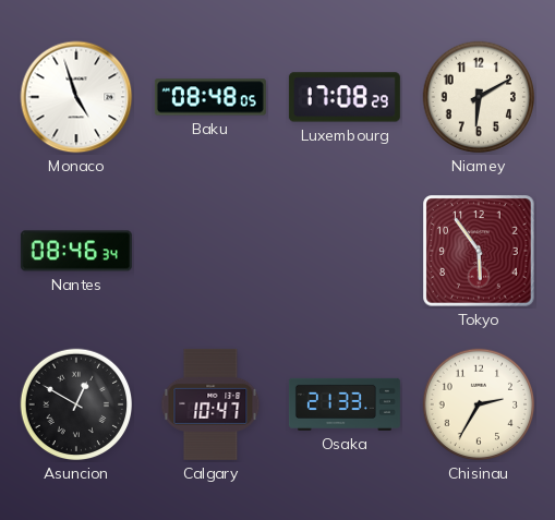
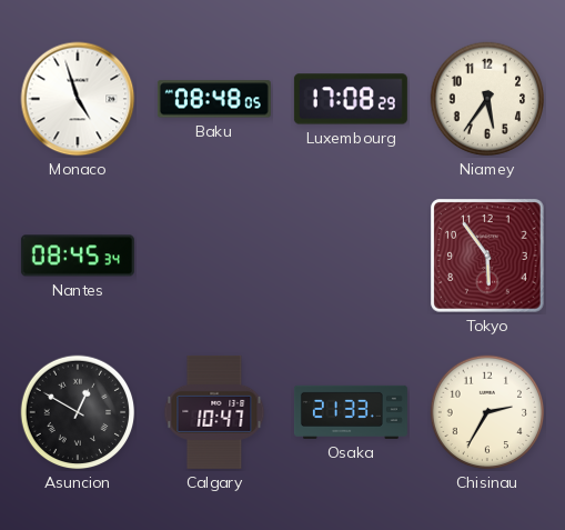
Niamey: 6:10 -> 5:36 (487, 99)
Nantes: 08:46 -> 08:45 (78, 256)
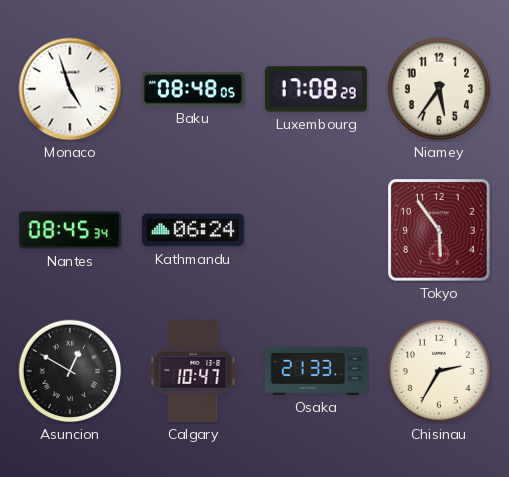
Kathmandu: none -> 06:24 (193, 230)
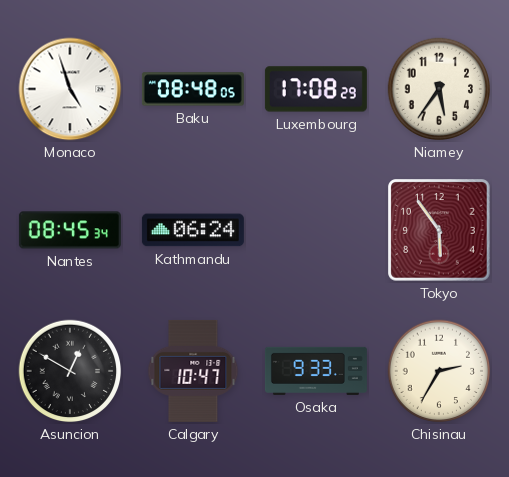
Osaka: 21:33 -> 9:33 (316, 371)
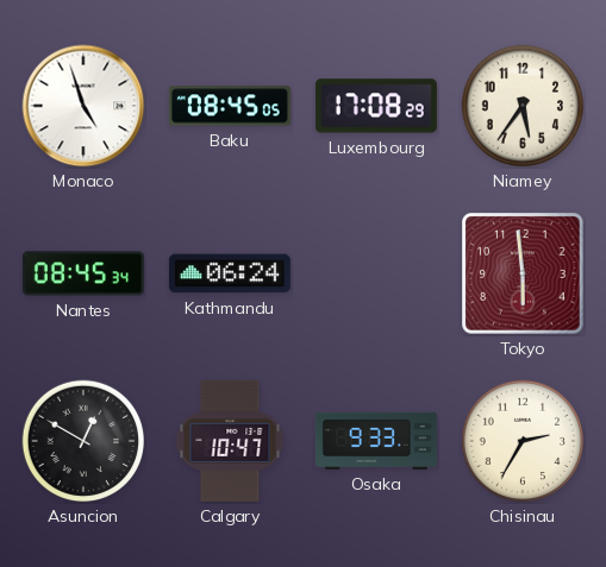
Baku: 08:48 -> 08:45 (230, 106)
Tokyo: 5:54 -> 5:59 (523, 273)
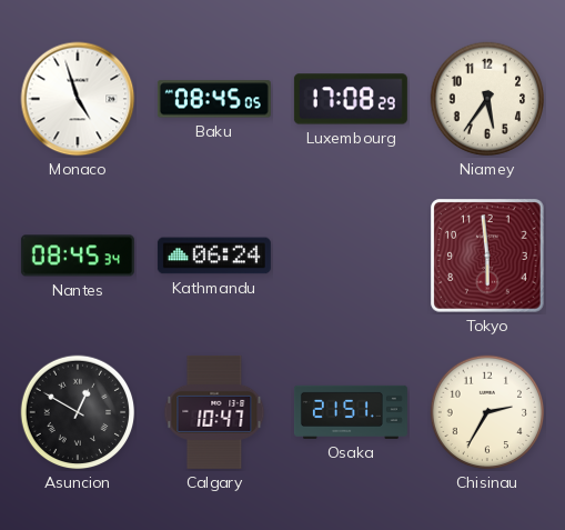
Osaka: 9:33 -> 21:51 (351, 412)
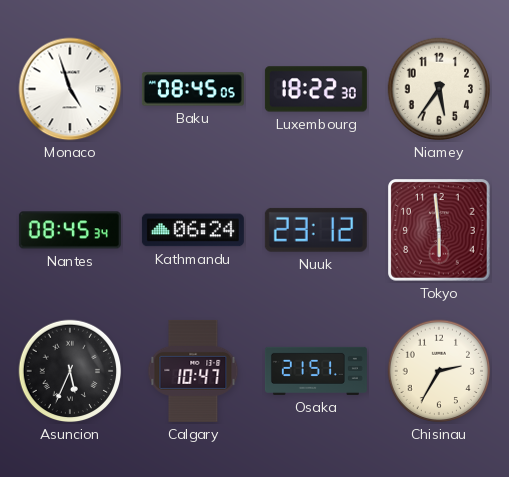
Luxembourg: 17:08 -> 18:22 (316, 89)
Nuuk: none -> 23:12 (316, 230)
Asuncion: 12:50 -> 5:34 (70, 371)
